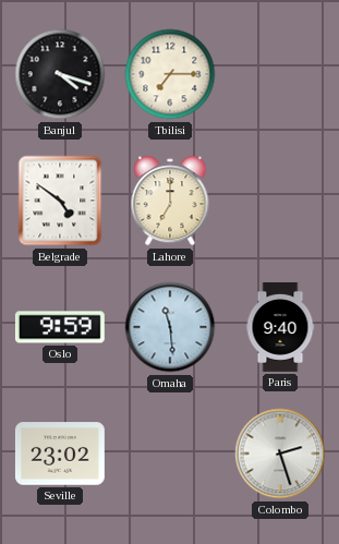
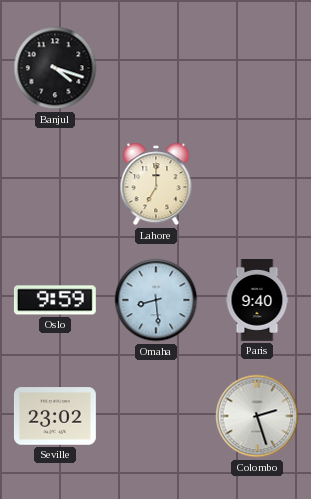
Tbilisi: 7:15 -> none (170, 74)
Belgrade: 4:51 -> none (60, 201)
Omaha: 11:29 -> 8:29 (156, 300)
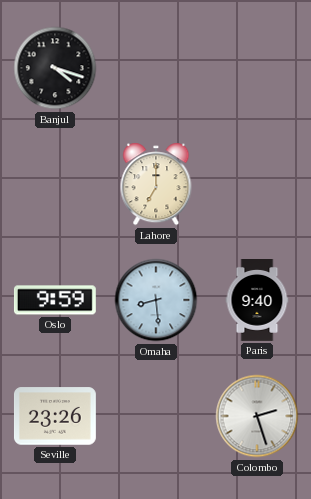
Seville: 23:02 -> 23:26 (55, 416)
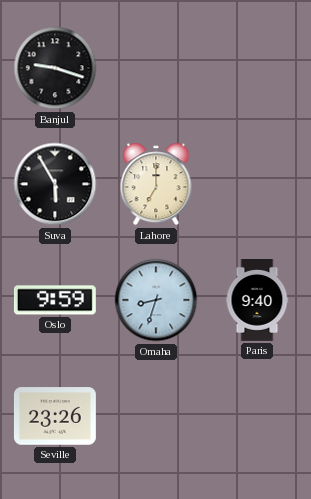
Banjul: 4:18 -> 9:18 (55, 68)
Suva: none -> 5:55 (55, 184)
Omaha: 8:29 -> 8:33 (156, 300)
Colombo: 2:27 -> none (257, 416)
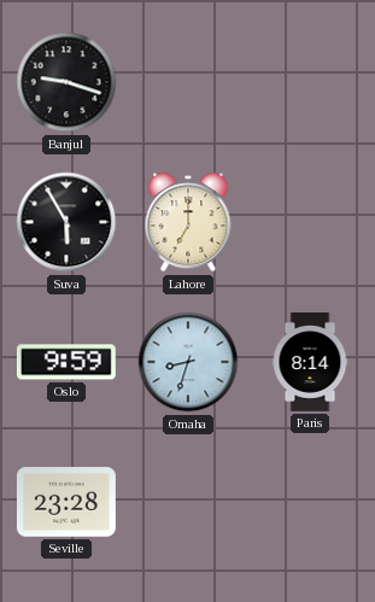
Paris: 9:40 -> 8:14 (310, 363)
Seville: 23:26 -> 23:28 (66, 502)
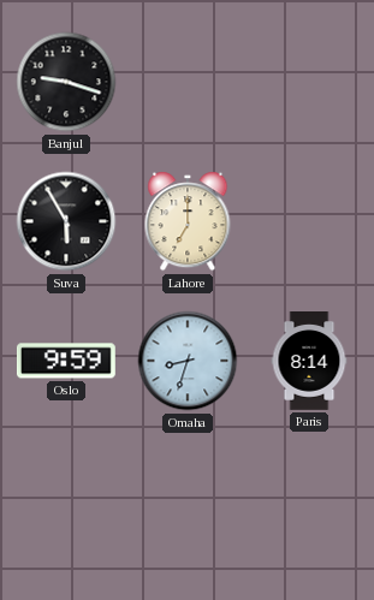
Seville: 23:28 -> none (66, 502)
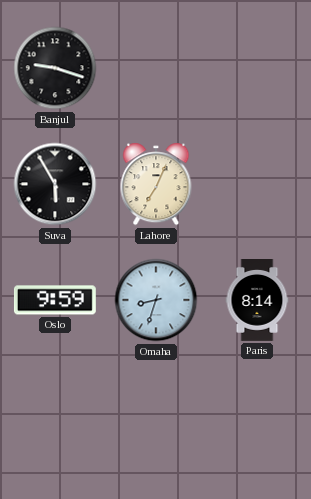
Lahore: 7:00 -> 7:04 (156, 184)
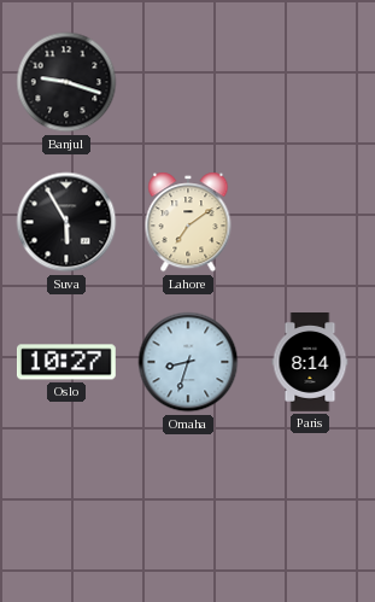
Lahore: 7:04 -> 7:09 (188, 222)
Oslo: 9:59 -> 10:27 (66, 362)
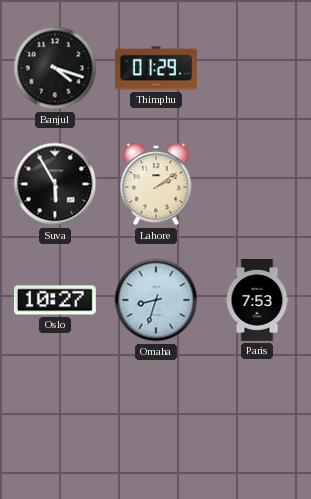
Banjul: 9:18 -> 4:18 (55, 68)
Thimphu: none -> 01:29 (157, 68)
Lahore: 7:09 -> 2:09 (156, 184)
Paris: 8:14 -> 7:53 (257, 301)
